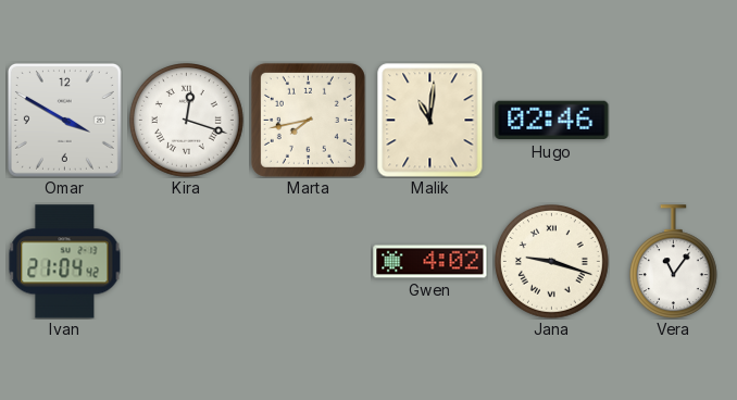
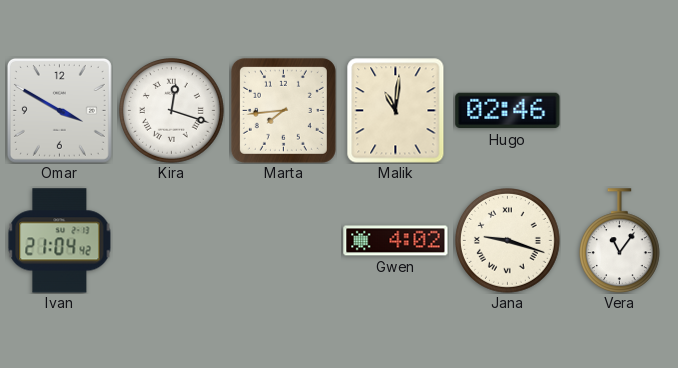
Marta: 7:43 -> 7:44 (283, 110)
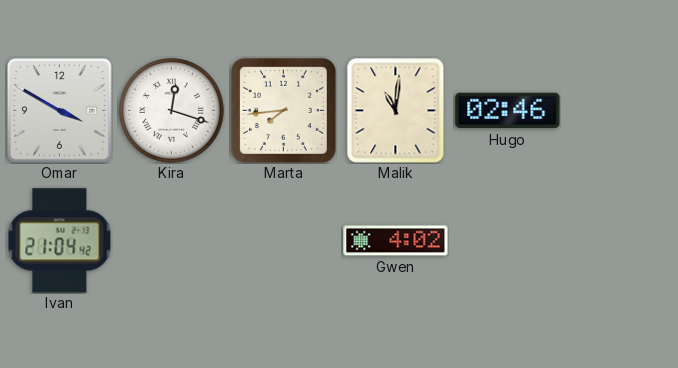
Jana: 9:18 -> none (508, 241)
Vera: 11:06 -> none (619, 241)
